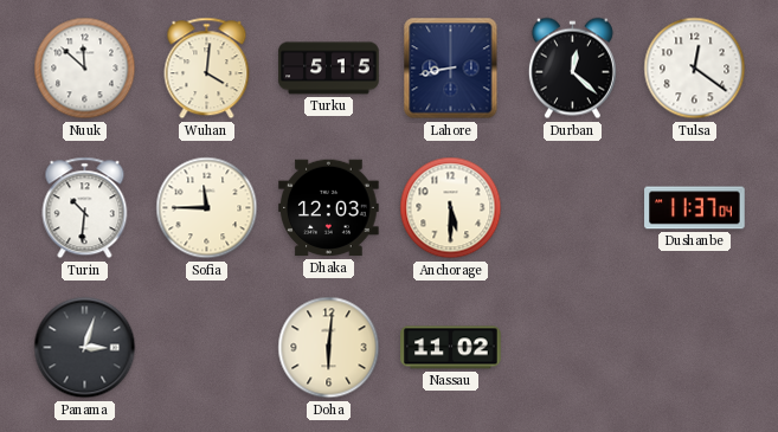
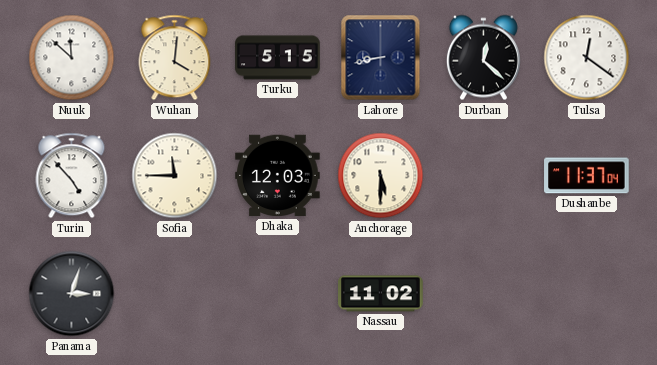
Turin: 10:31 -> 4:53 (72, 176)
Doha: 6:01 -> none (329, 348)
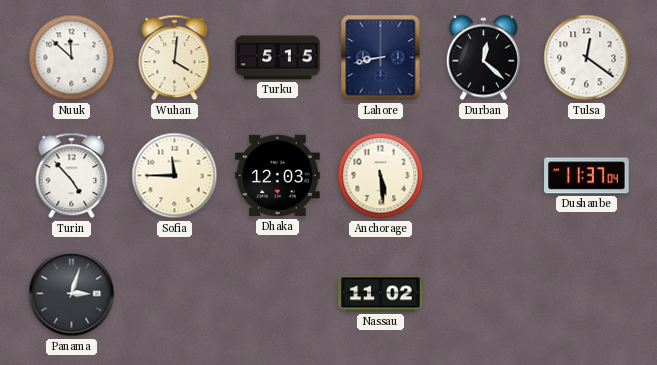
Anchorage: 5:30 -> 5:29 (381, 176)
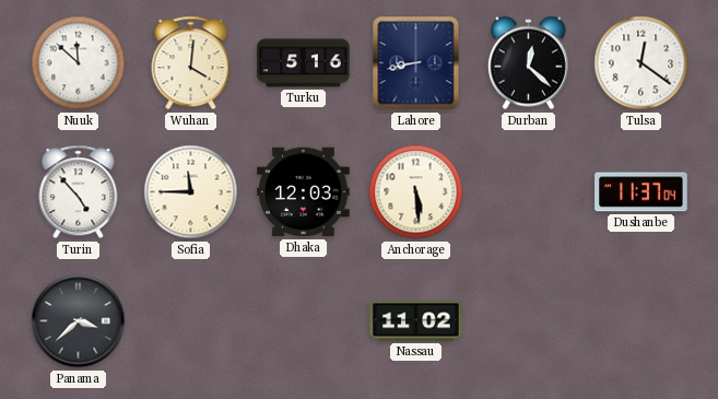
Turku: 5:15 -> 5:16 (304, 63)
Panama: 3:03 -> 3:38 (79, 321)
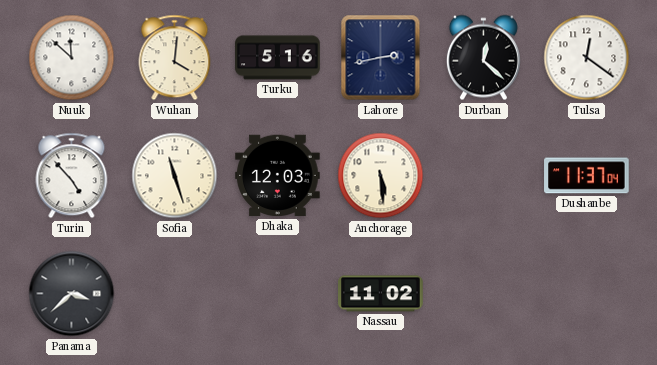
Lahore: 8:43 -> 2:43 (381, 58)
Sofia: 11:45 -> 11:27 (175, 176)
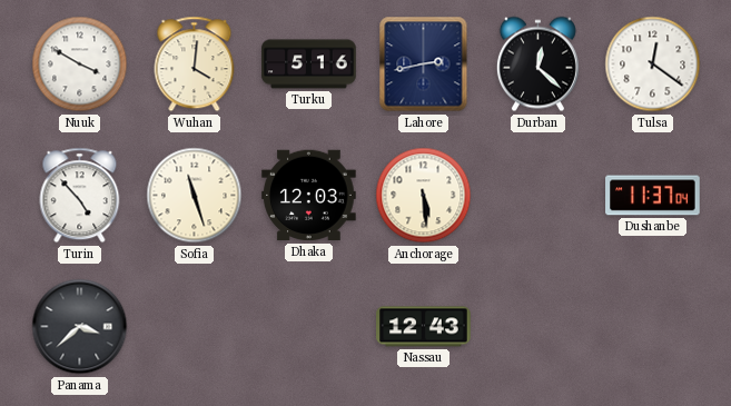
Nuuk: 11:52 -> 3:50 (80, 65)
Nassau: 11:02 -> 12:43 (424, 327)
